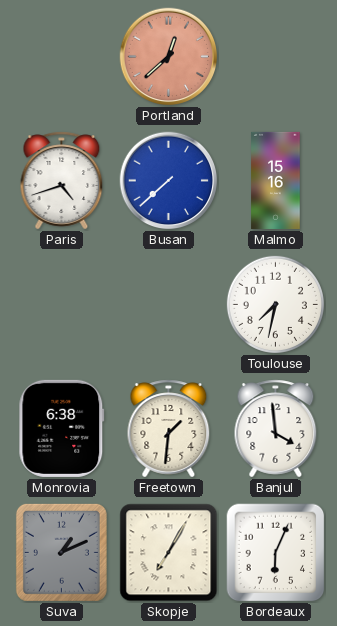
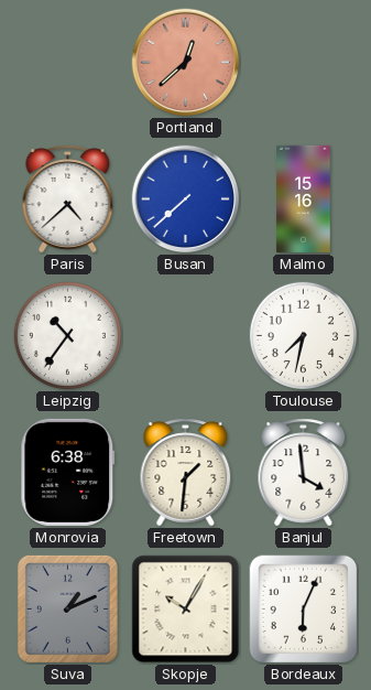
Paris: 4:42 -> 4:38 (68, 200)
Leipzig: none -> 10:36 (67, 335)
Skopje: 7:05 -> 10:05 (186, 610)
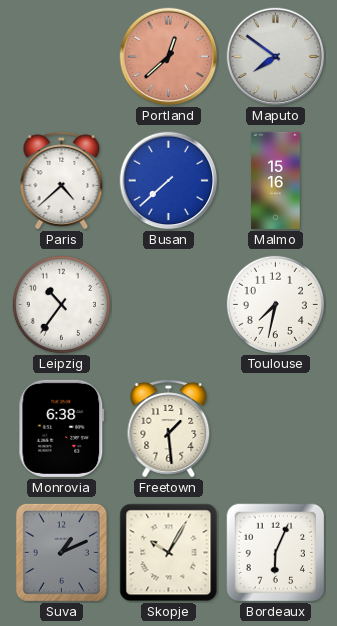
Maputo: none -> 7:51 (276, 57)
Freetown: 1:31 -> 1:29 (169, 429)
Banjul: 3:59 -> none (304, 473)
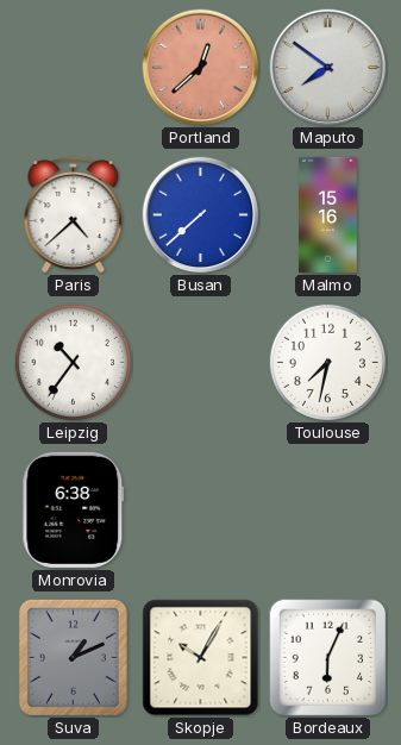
Freetown: 1:29 -> none (169, 429)
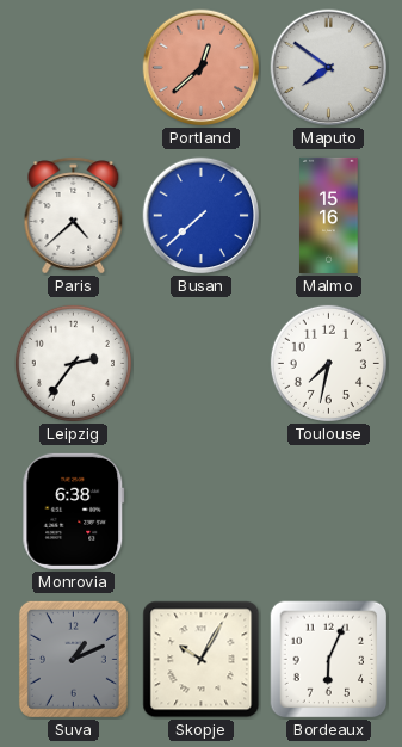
Leipzig: 10:36 -> 2:36 (73, 363)
